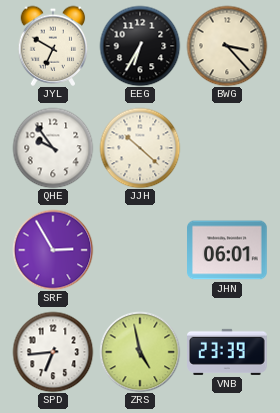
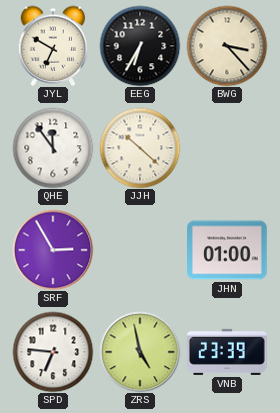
QHE: 9:54 -> 11:54 (53, 148)
JHN: 06:01 -> 01:00 (227, 250)
SPD: 6:44 -> 6:46 (53, 352)
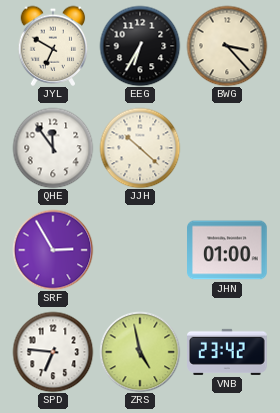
VNB: 23:39 -> 23:42 (228, 352)
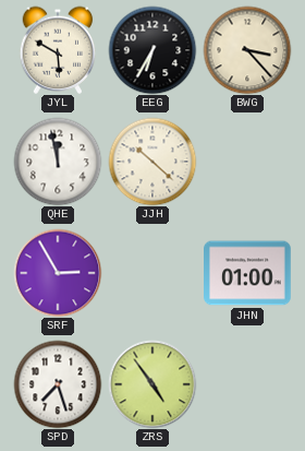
JYL: 6:50 -> 5:50 (58, 50)
QHE: 11:54 -> 11:58 (58, 162)
SPD: 6:46 -> 7:27 (58, 384)
ZRS: 4:58 -> 4:54 (152, 384)
VNB: 23:42 -> none (228, 352)
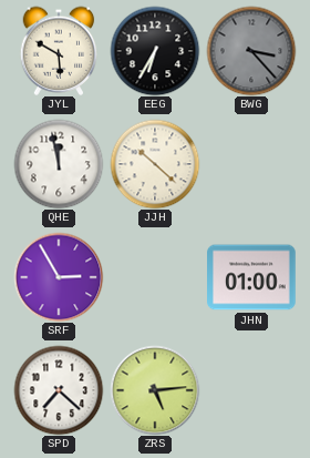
BWG dial: cream -> grey (251, 51)
SPD: 7:27 -> 7:22 (59, 390)
ZRS: 4:54 -> 5:14 (155, 390)
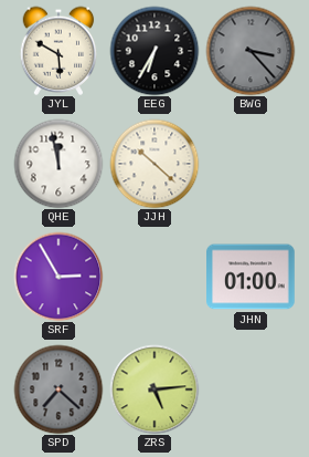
SPD dial: white -> grey (58, 390)
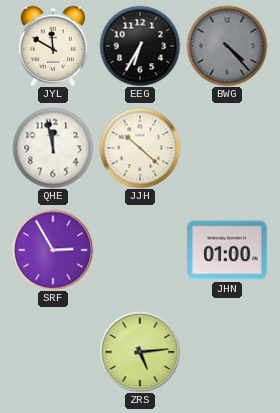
JYL: 5:50 -> 11:50 (53, 46)
BWG: 3:23 -> 4:23 (227, 46)
SPD: 7:22 -> none (58, 390)
